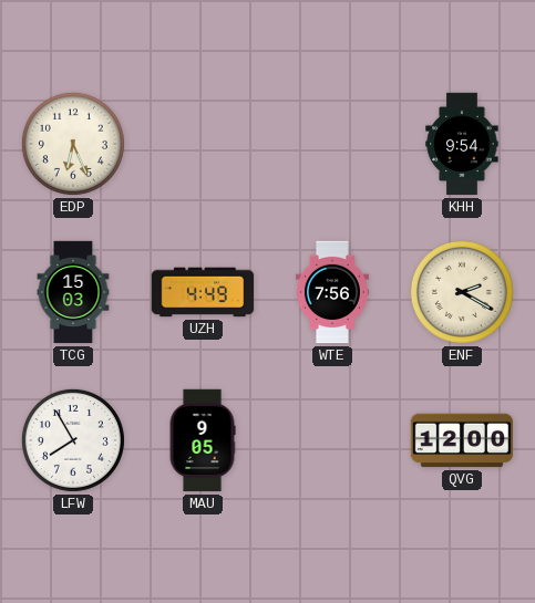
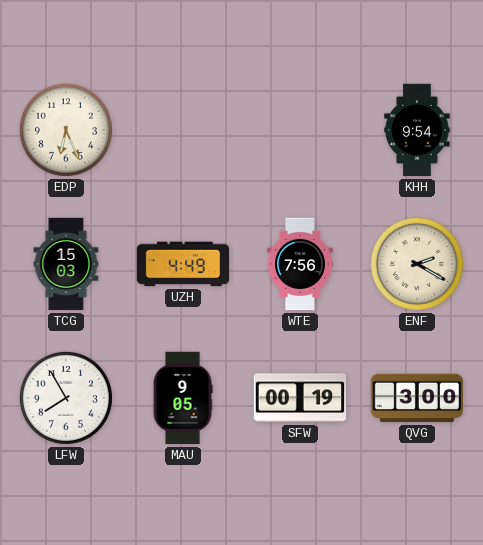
SFW: none -> 00:19 (300, 398)
QVG: 12:00 -> 3:00 (417, 398)
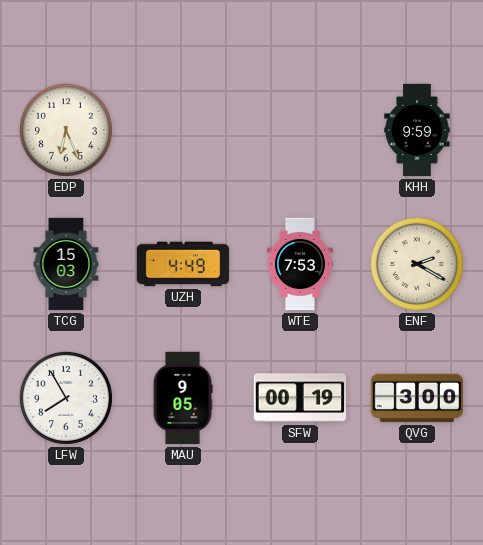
KHH: 9:54 -> 9:59 (417, 130)
WTE: 7:56 -> 7:53 (300, 264)
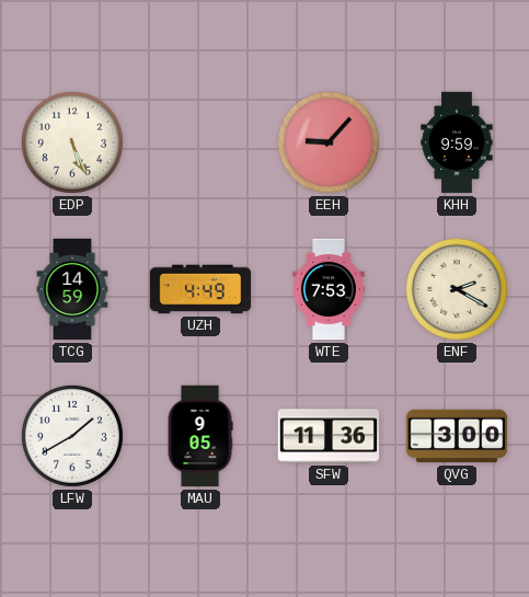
EDP: 6:26 -> 5:26 (72, 142)
EEH: none -> 9:07 (329, 142)
TCG: 15:03 -> 14:59 (72, 289)
LFW: 7:55 -> 1:40 (72, 436)
SFW: 00:19 -> 11:36 (329, 436)
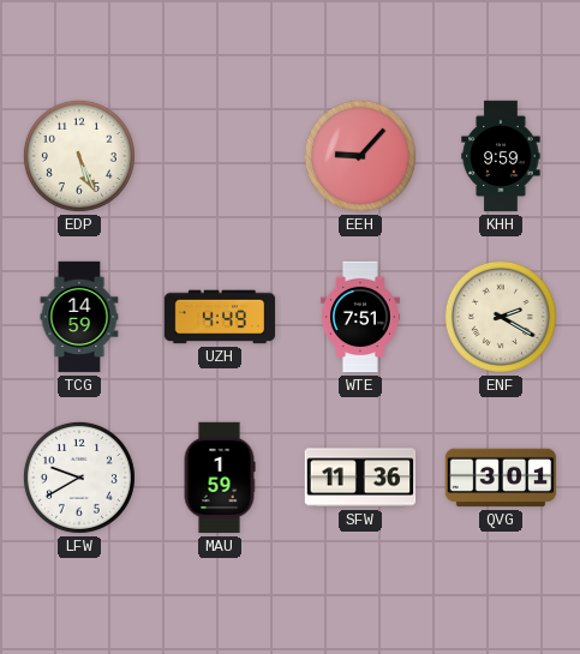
WTE: 7:53 -> 7:51 (360, 317)
LFW: 1:40 -> 9:40 (79, 478)
MAU: 9:05 -> 1:59 (220, 478)
QVG: 3:00 -> 3:01 (501, 478)
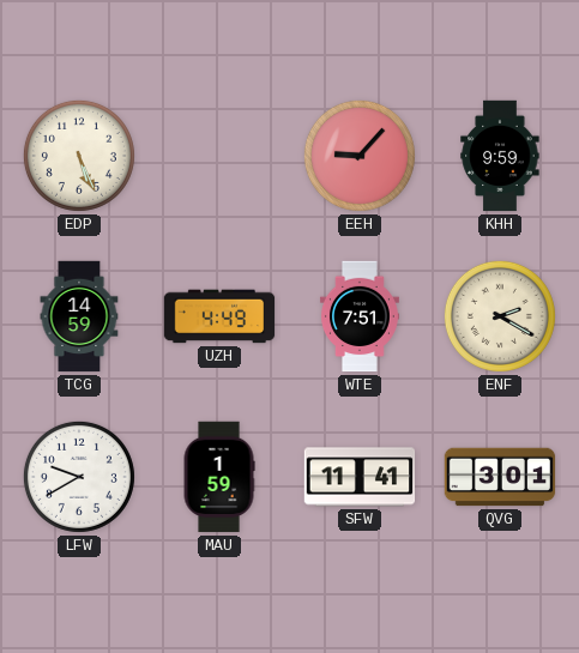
SFW: 11:36 -> 11:41 (360, 477)
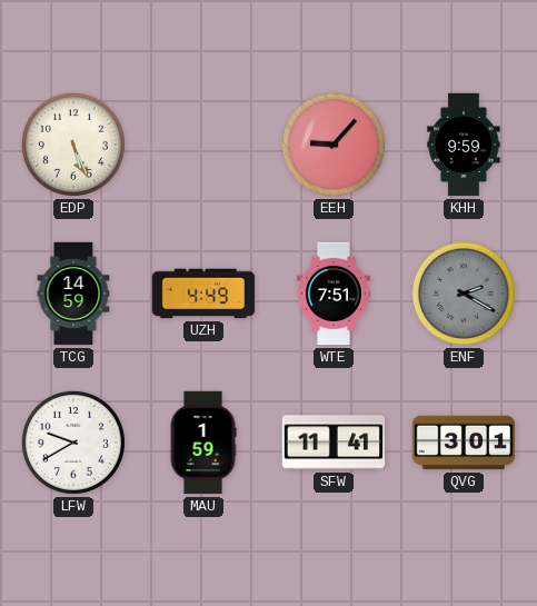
ENF dial: cream -> grey (464, 294)
